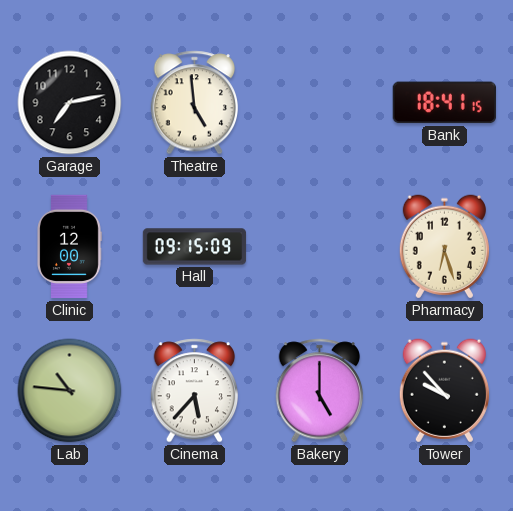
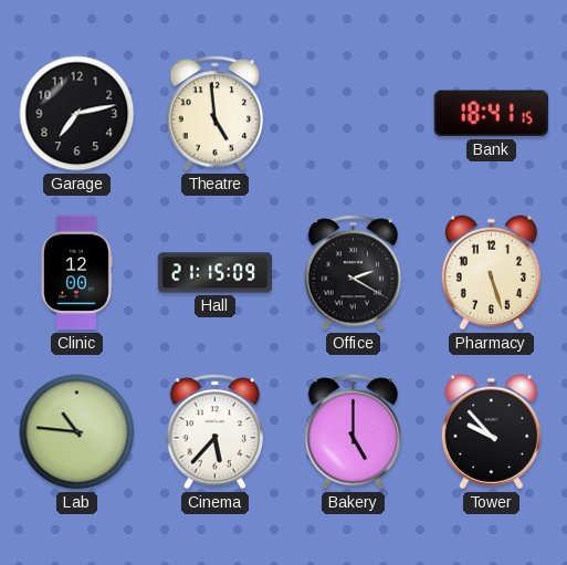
Hall: 09:15 -> 21:15 (216, 273)
Office: none -> 2:20 (354, 273)
Pharmacy: 6:27 -> 5:27 (491, 273)
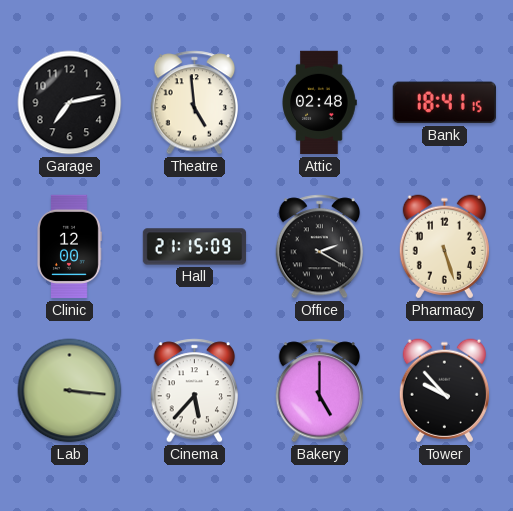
Attic: none -> 02:48 (319, 103)
Lab: 10:46 -> 3:16 (70, 391)
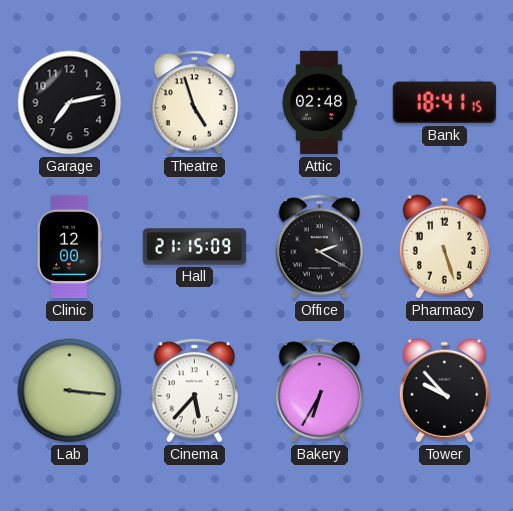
Theatre: 4:59 -> 4:57 (195, 103)
Bakery: 5:00 -> 6:35 (320, 391)
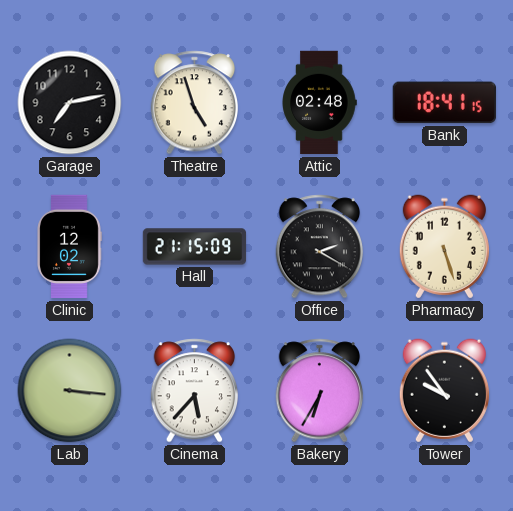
Clinic: 12:00 -> 12:02 (69, 247)
Tower: 9:53 -> 9:54 (444, 391)
